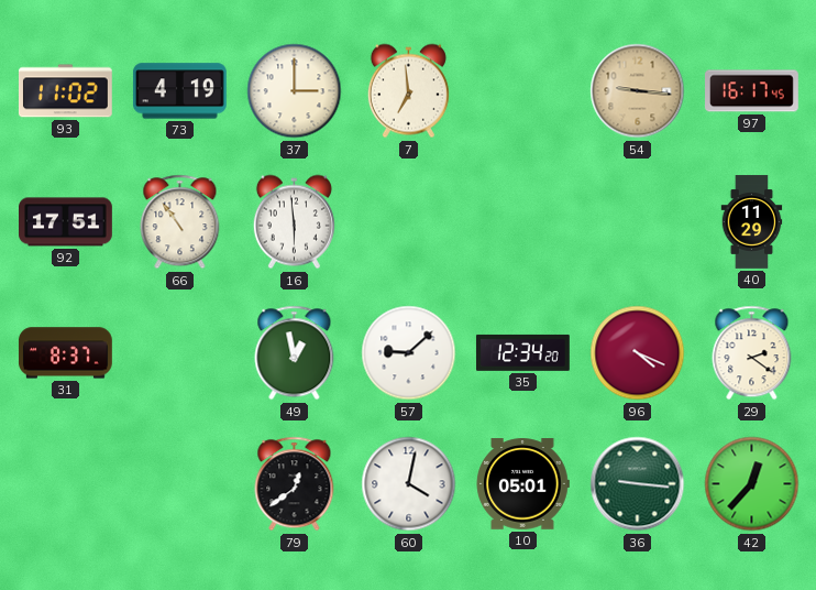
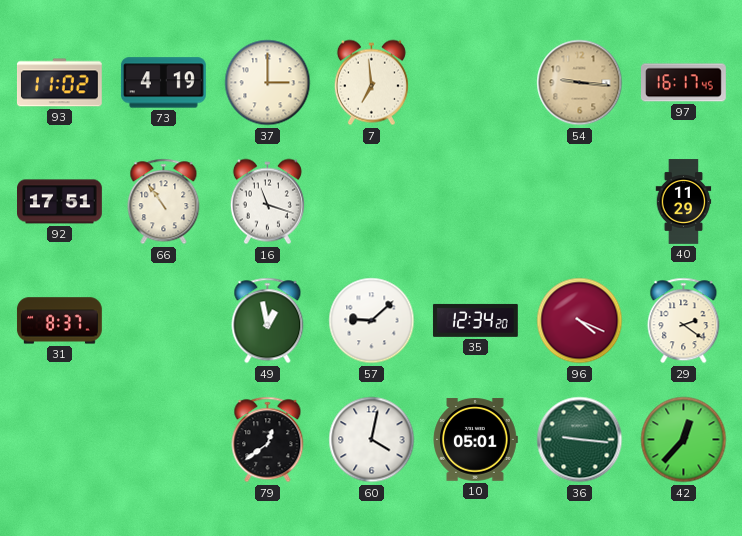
16: 5:59 -> 11:18 (267, 202)
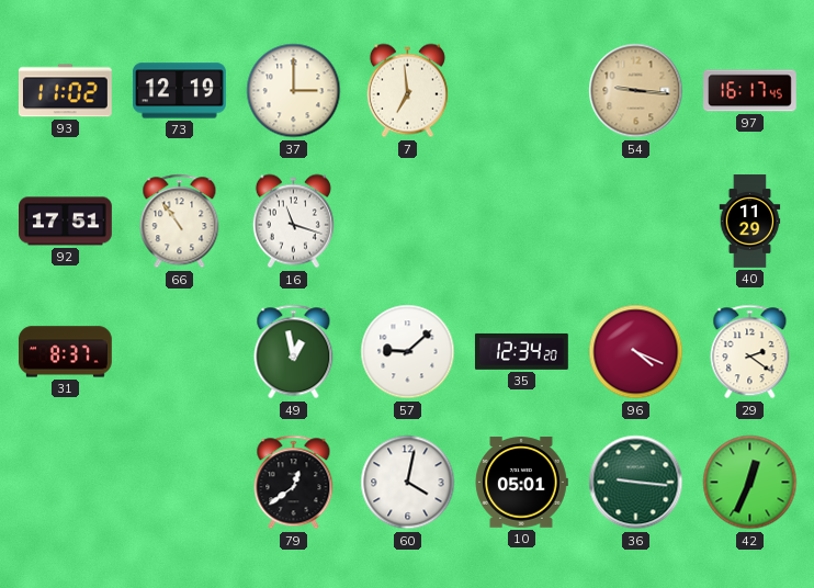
73: 4:19 -> 12:19 (179, 91)
42: 12:37 -> 12:34 (750, 483)
